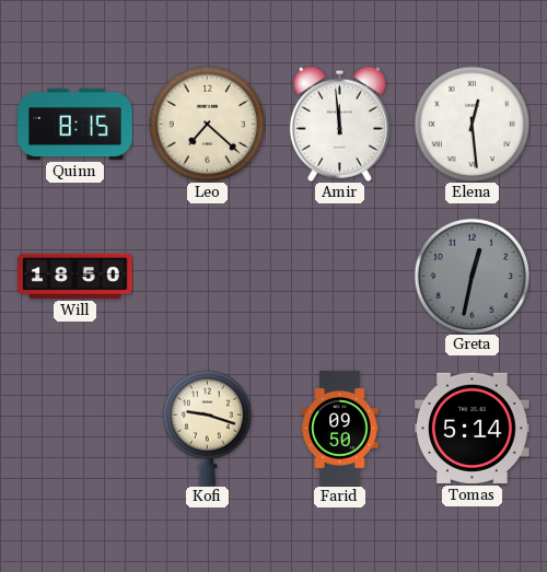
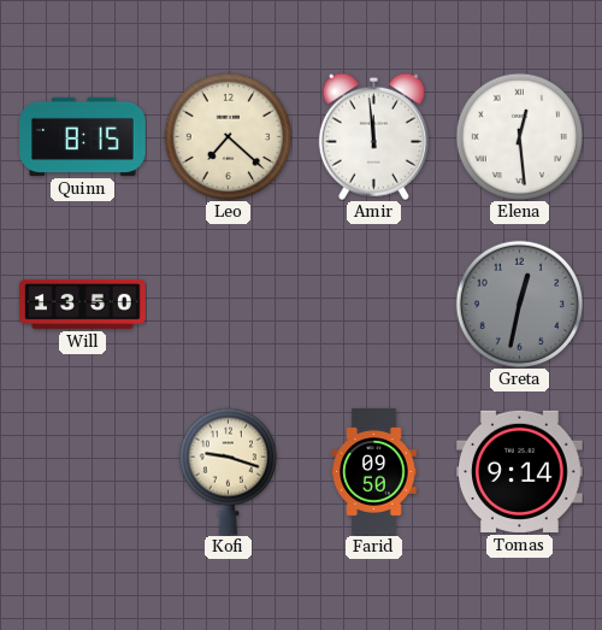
Will: 18:50 -> 13:50 (83, 304)
Tomas: 5:14 -> 9:14 (520, 471)
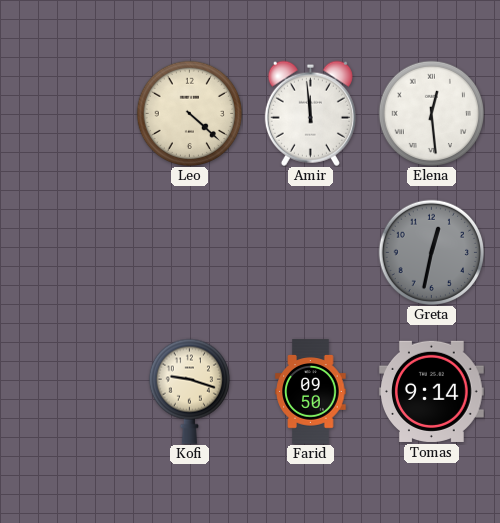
Quinn: 8:15 -> none (83, 136)
Leo: 7:22 -> 4:22 (189, 113)
Will: 13:50 -> none (83, 304)
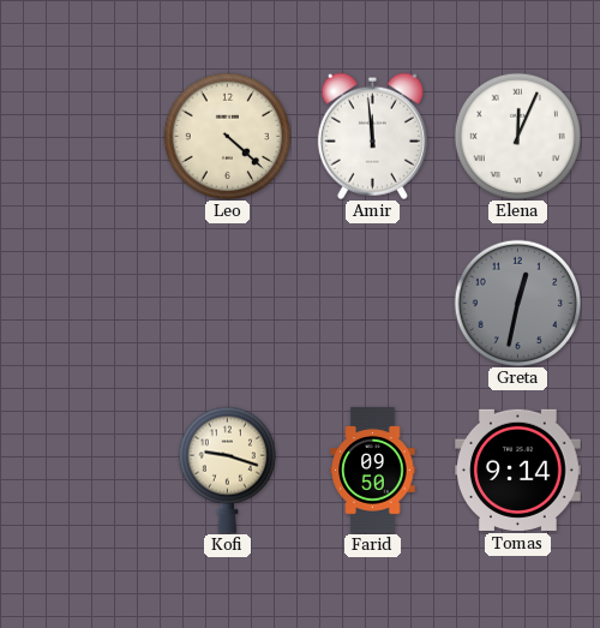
Elena: 12:29 -> 12:04 (517, 136)
